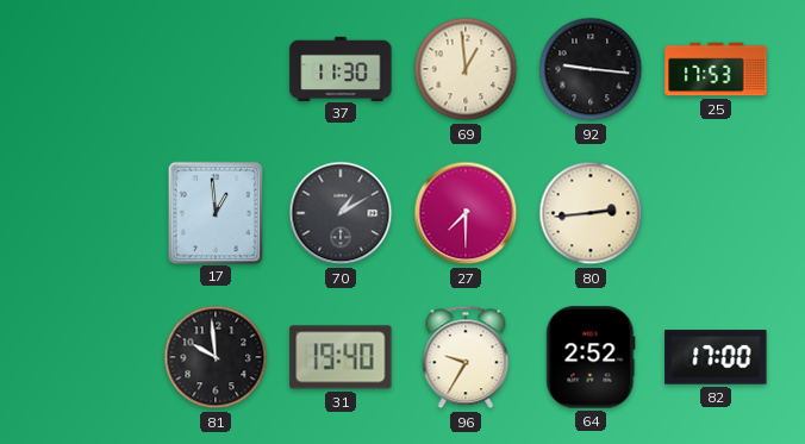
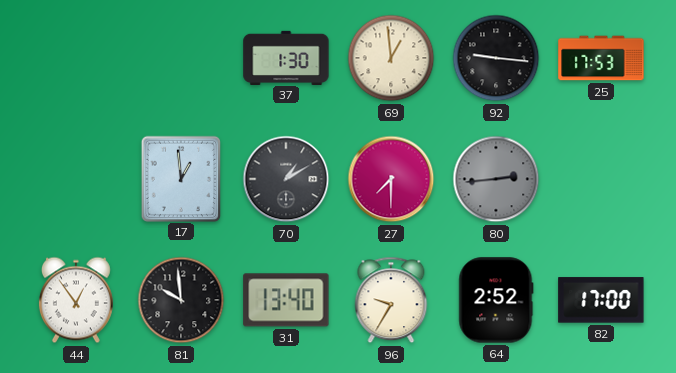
37: 11:30 -> 1:30 (286, 57)
80 dial: cream -> grey (496, 179)
44: none -> 12:54 (76, 300)
31: 19:40 -> 13:40 (286, 300)
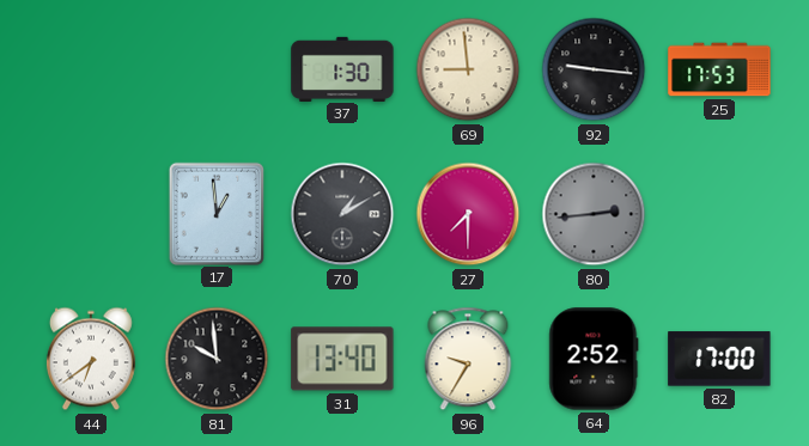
69: 12:59 -> 8:59 (468, 69)
44: 12:54 -> 6:39 (91, 359)
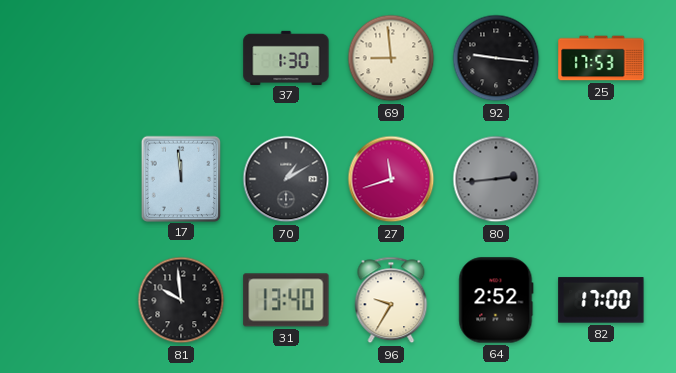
17: 12:59 -> 11:59 (180, 178)
27: 7:30 -> 11:42 (391, 179)
44: 6:39 -> none (91, 359)
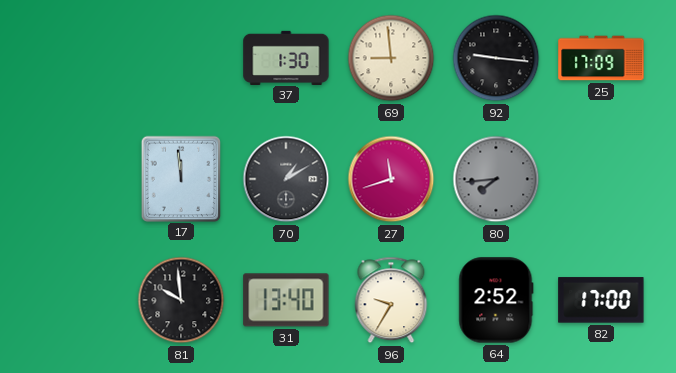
25: 17:53 -> 17:09 (601, 58)
80: 2:44 -> 7:44 (496, 179)
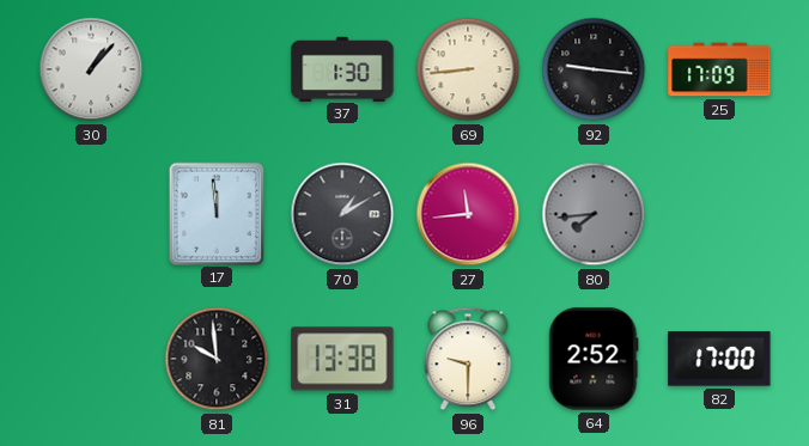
30: none -> 1:07 (91, 69)
69: 8:59 -> 8:44 (468, 69)
27: 11:42 -> 11:44 (468, 214)
31: 13:40 -> 13:38 (342, 359)
96: 9:35 -> 9:30 (468, 359)
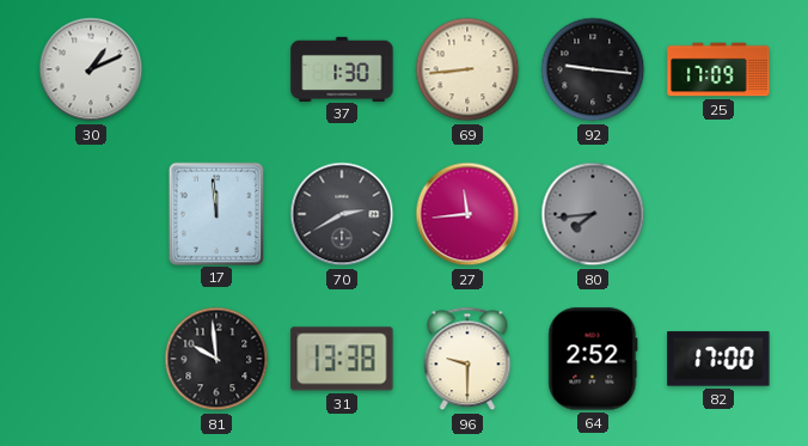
30: 1:07 -> 1:11 (91, 69)
70: 1:10 -> 2:40 (342, 214)
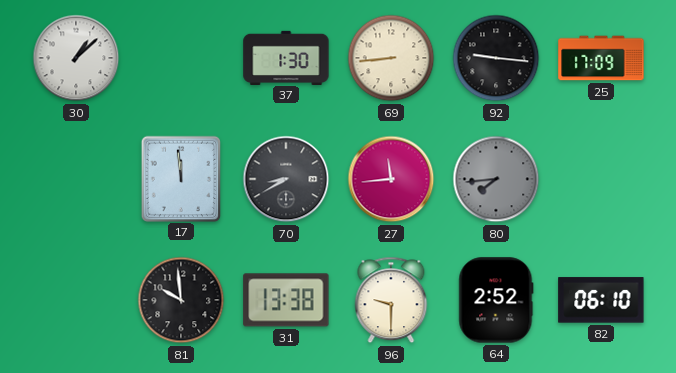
30: 1:11 -> 1:08 (76, 58)
70: 2:40 -> 8:40 (286, 179)
82: 17:00 -> 06:10 (601, 300)
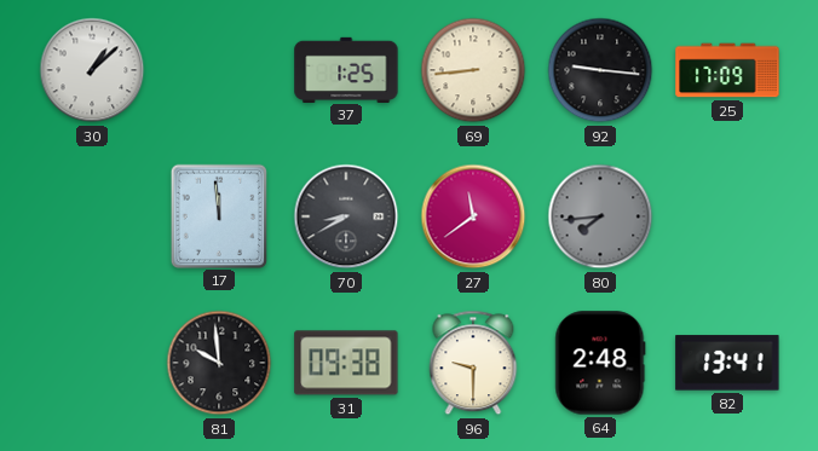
37: 1:30 -> 1:25 (346, 69)
27: 11:44 -> 11:39 (473, 216)
31: 13:38 -> 09:38 (346, 363)
64: 2:52 -> 2:48 (600, 363)
82: 06:10 -> 13:41 (727, 363)
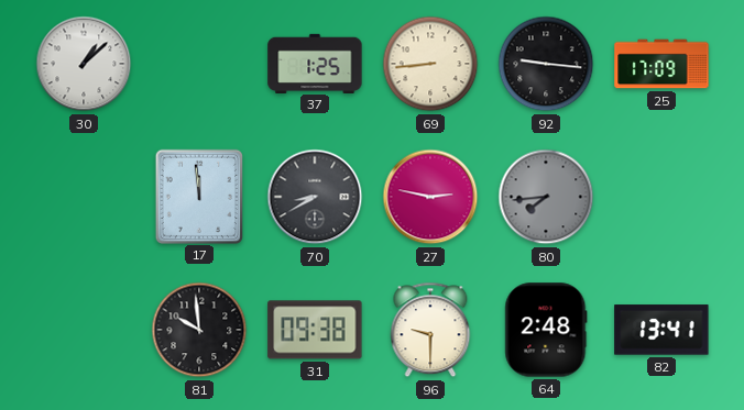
27: 11:39 -> 2:47 (430, 197)
